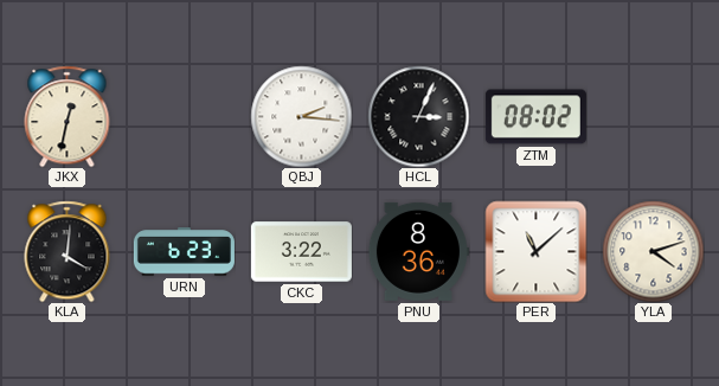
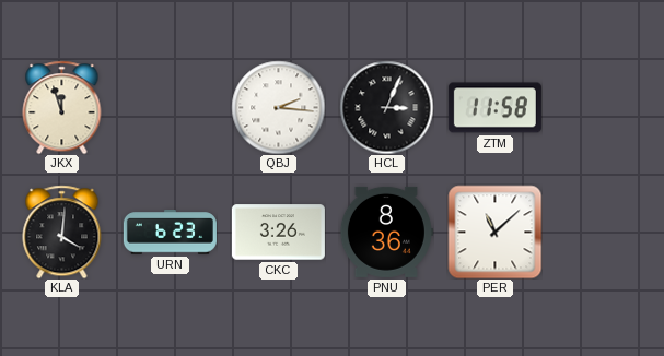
JKX: 12:32 -> 11:57 (62, 107)
ZTM: 08:02 -> 11:58 (494, 108)
CKC: 3:22 -> 3:26 (278, 233)
YLA: 4:12 -> none (653, 251)
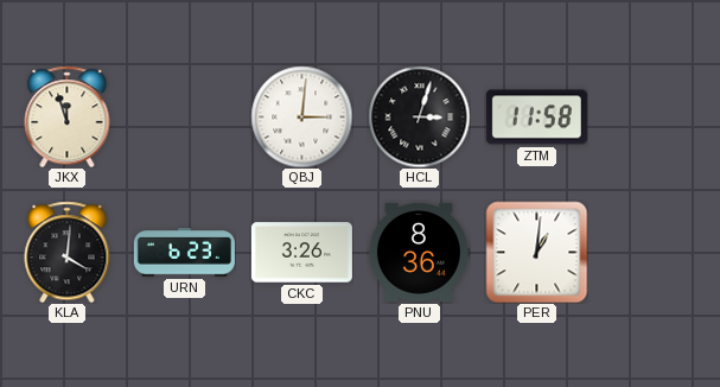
QBJ: 2:16 -> 3:01 (301, 116)
HCL: 3:04 -> 3:03 (419, 116)
PER: 11:08 -> 1:01 (536, 252)
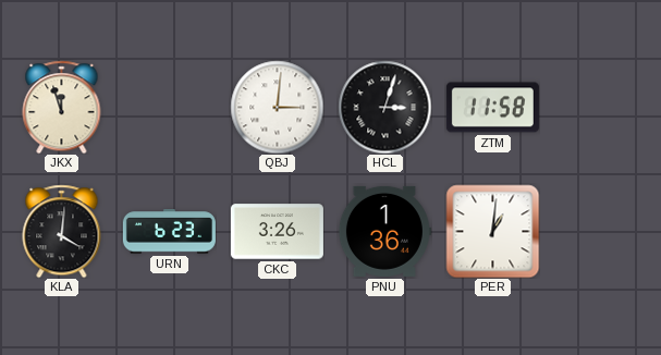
PNU: 8:36 -> 1:36 (384, 231)
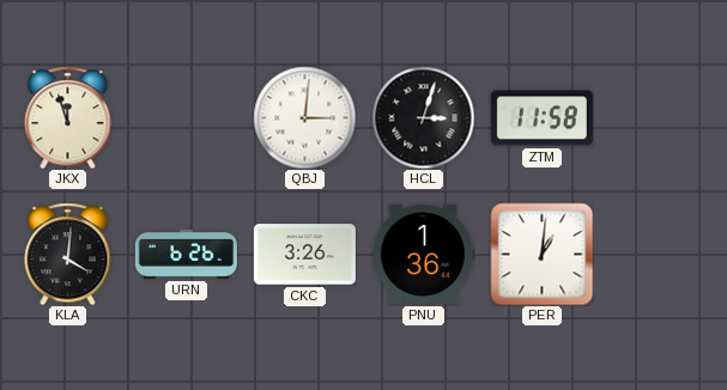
URN: 6:23 -> 6:26 (186, 255)
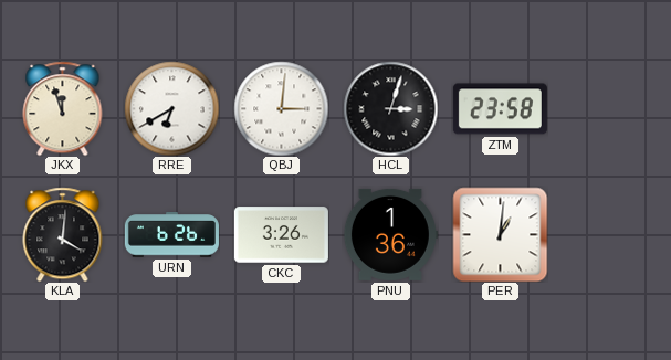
RRE: none -> 6:40 (171, 108)
ZTM: 11:58 -> 23:58 (500, 109)
